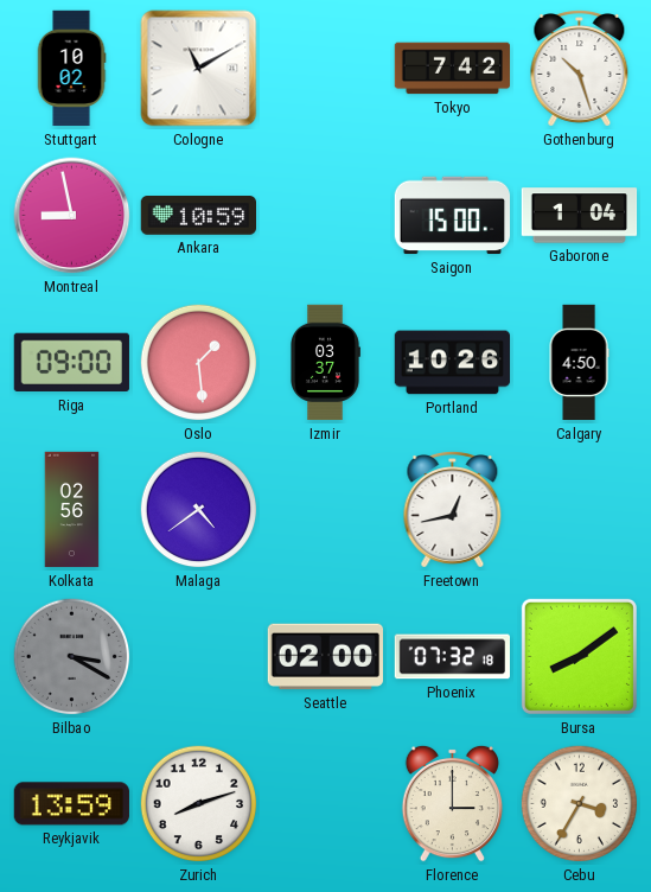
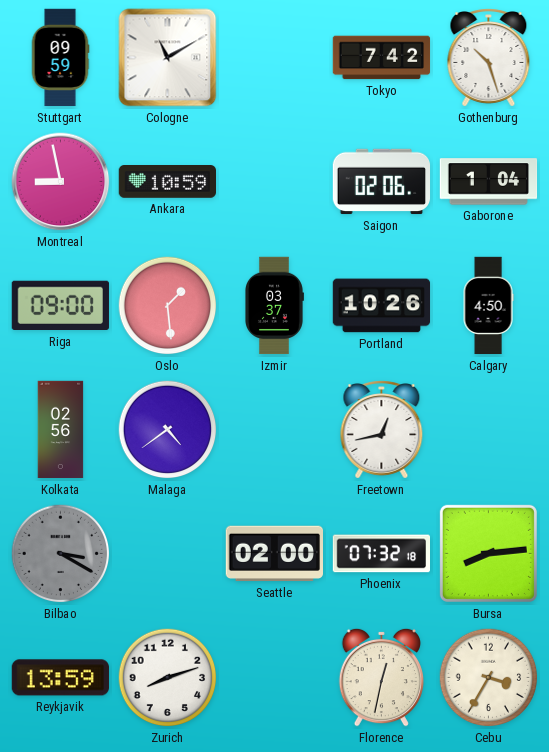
Stuttgart: 10:02 -> 09:59 (60, 58)
Saigon: 15:00 -> 02:06 (382, 182)
Bursa: 8:09 -> 8:14 (488, 553)
Florence: 3:00 -> 12:32 (381, 677)
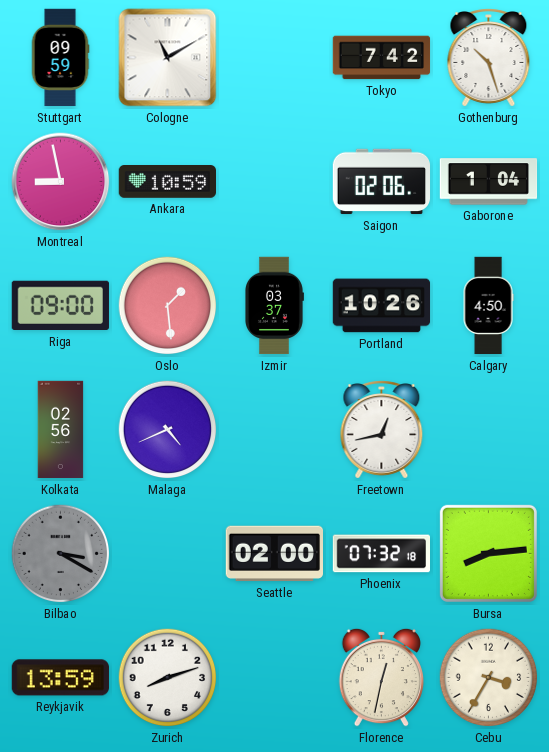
Malaga: 4:39 -> 4:41 (168, 430)
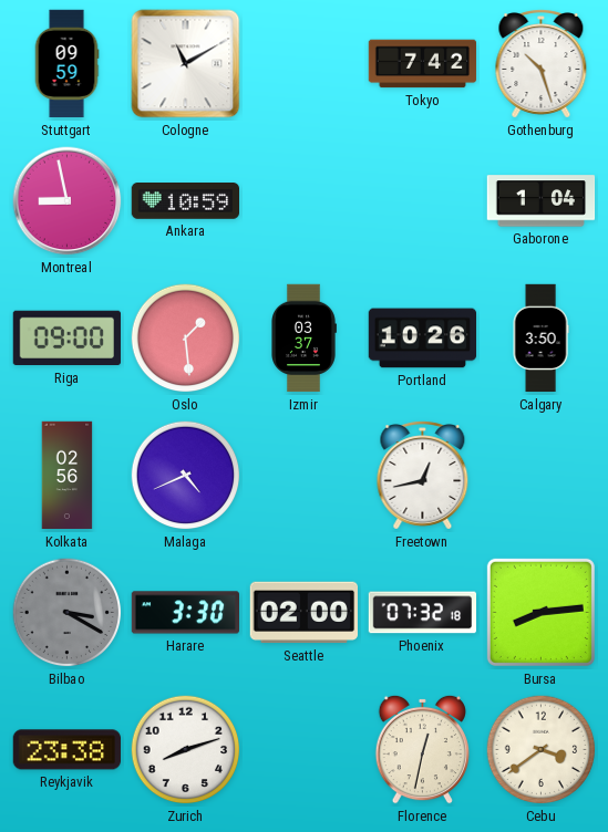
Saigon: 02:06 -> none (382, 182)
Calgary: 4:50 -> 3:50 (540, 339)
Harare: none -> 3:30 (186, 613)
Reykjavik: 13:59 -> 23:38 (66, 750)
Cebu: 3:35 -> 3:39 (542, 750)
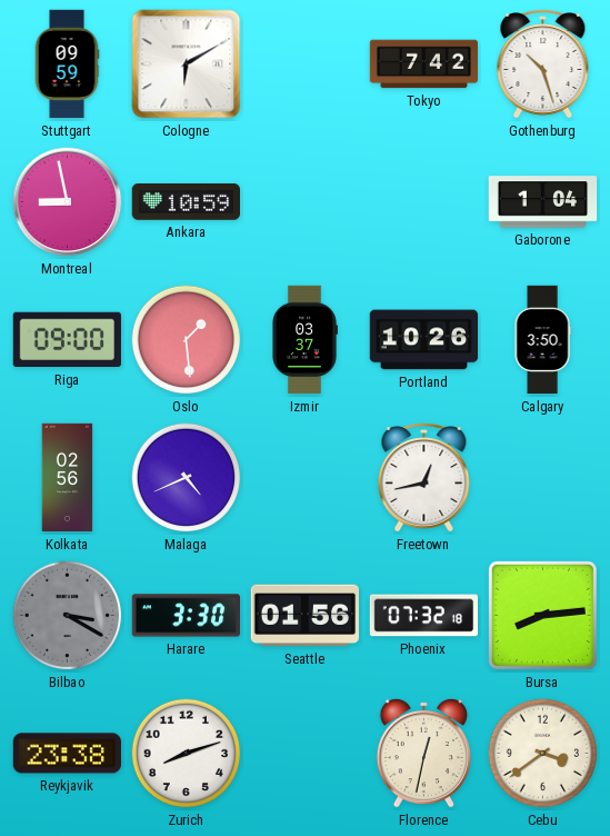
Cologne: 11:10 -> 6:10 (187, 64)
Seattle: 02:00 -> 01:56 (304, 616)
